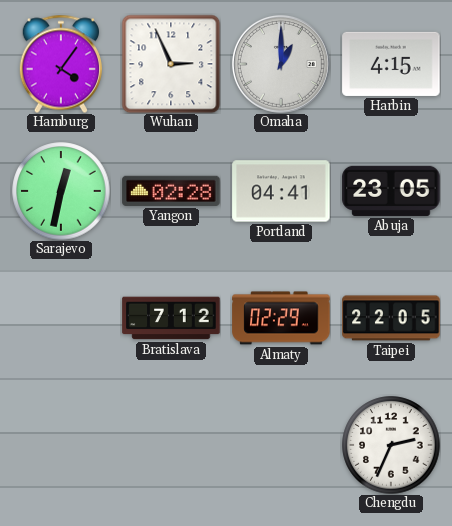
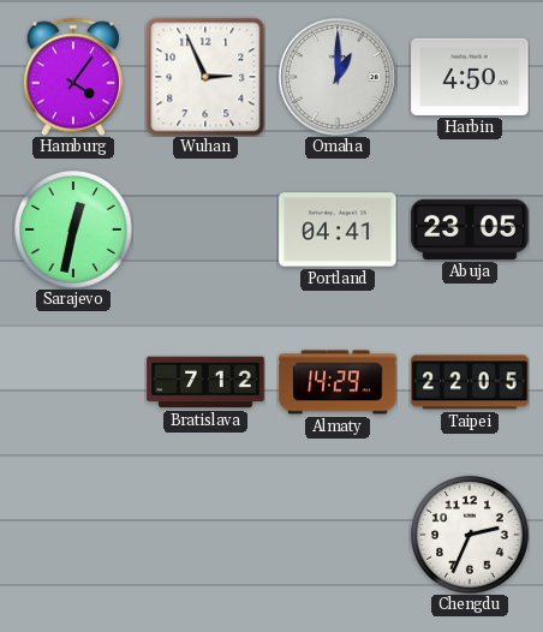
Harbin: 4:15 -> 4:50 (470, 77)
Yangon: 02:28 -> none (171, 191)
Almaty: 02:29 -> 14:29 (338, 382)
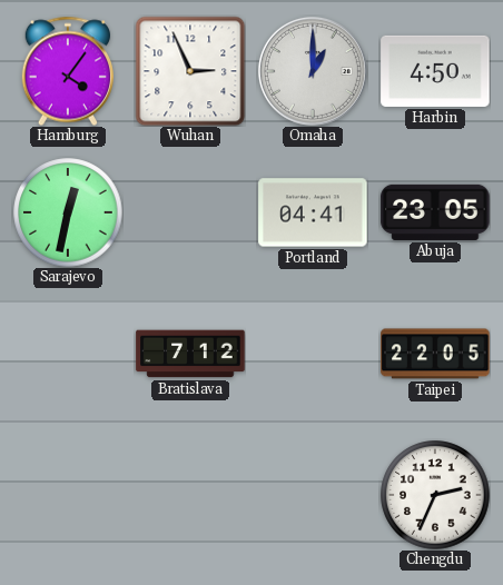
Almaty: 14:29 -> none (338, 382)
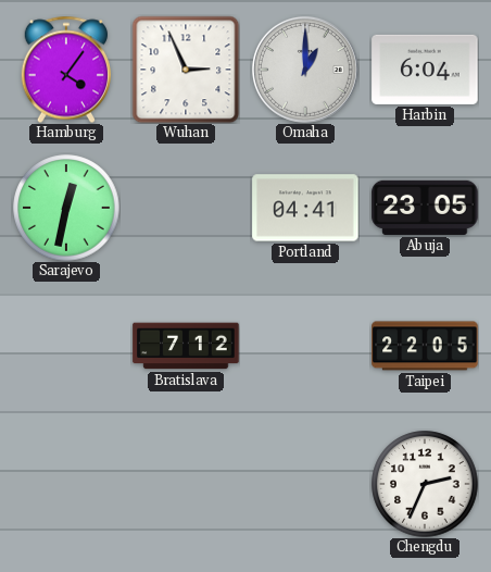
Harbin: 4:50 -> 6:04 (425, 70)
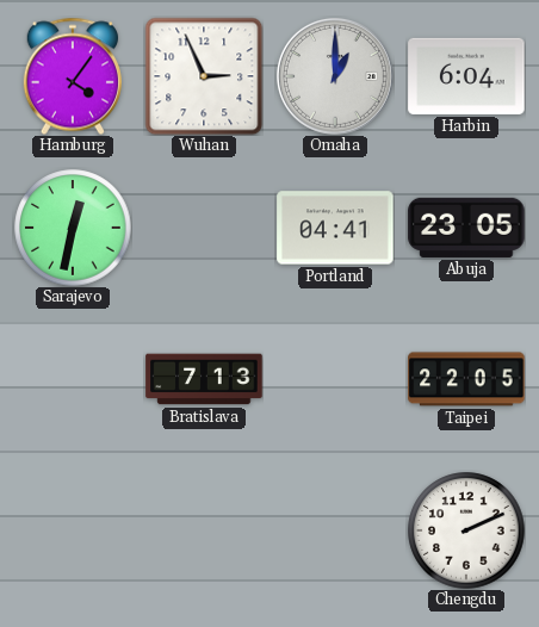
Bratislava: 7:12 -> 7:13 (204, 379)
Chengdu: 2:34 -> 2:11 (466, 530)
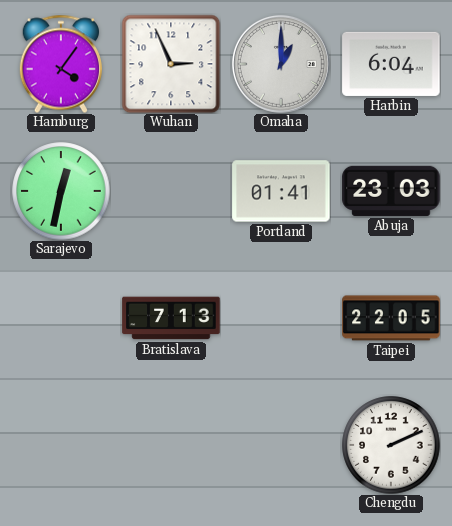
Portland: 04:41 -> 01:41 (281, 191)
Abuja: 23:05 -> 23:03 (391, 191)
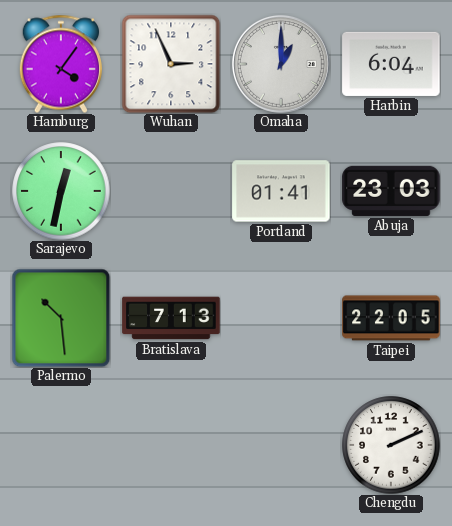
Palermo: none -> 10:29 (61, 318)
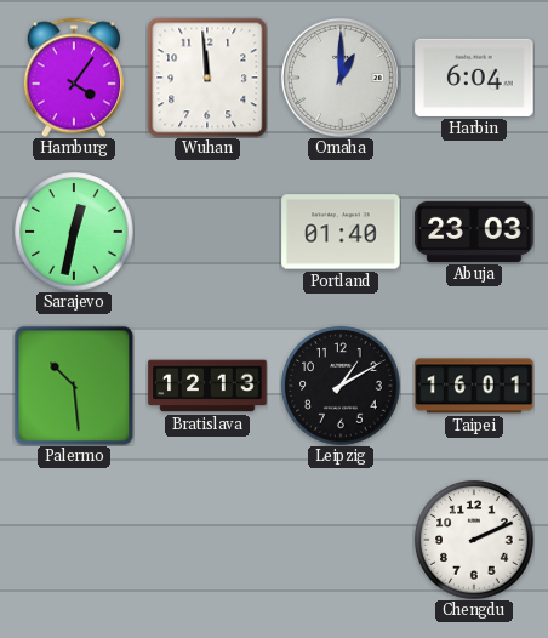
Wuhan: 2:56 -> 11:59 (207, 78)
Portland: 01:41 -> 01:40 (341, 232)
Bratislava: 7:13 -> 12:13 (207, 386)
Leipzig: none -> 1:10 (341, 386)
Taipei: 22:05 -> 16:01 (474, 386)
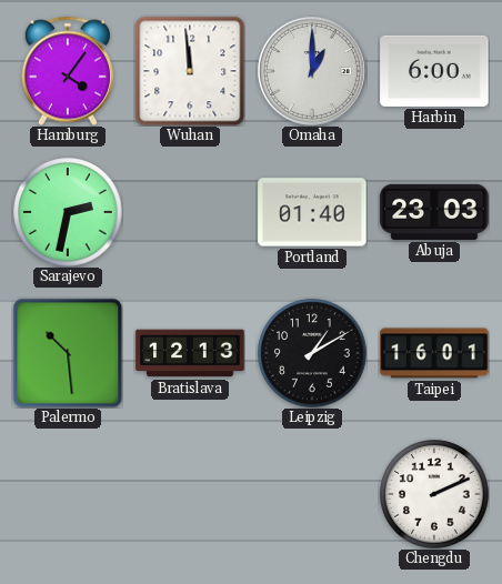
Harbin: 6:04 -> 6:00 (434, 71)
Sarajevo: 12:32 -> 2:32 (68, 212)
